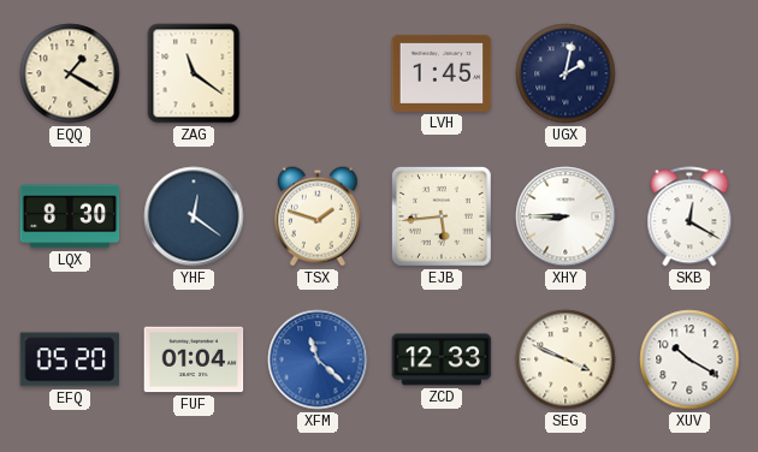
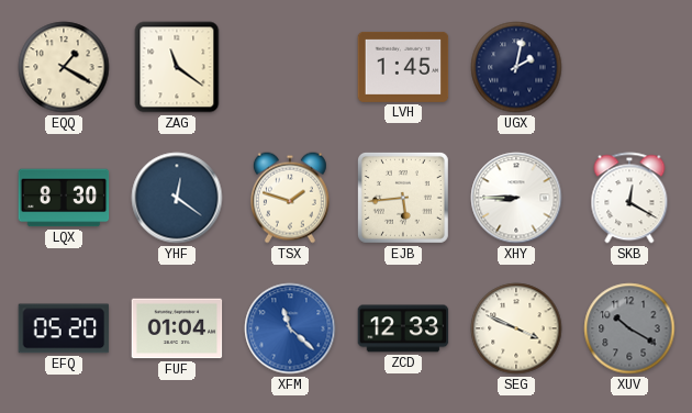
XUV dial: white -> grey (629, 328)
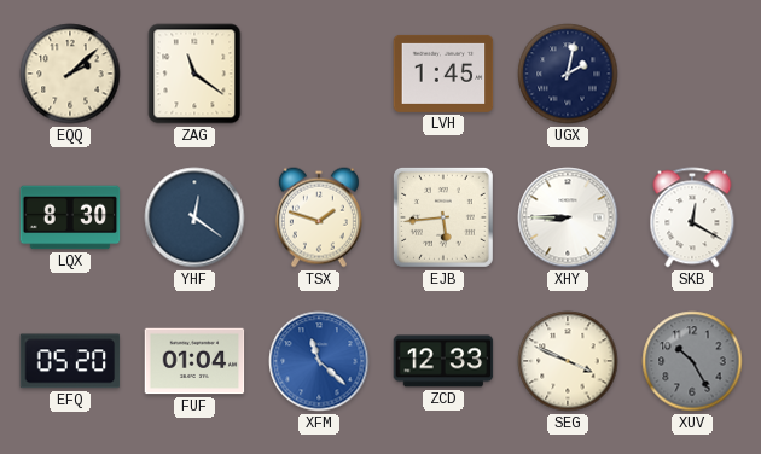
EQQ: 1:20 -> 2:08 (70, 74)
XUV: 10:20 -> 10:25 (692, 361)
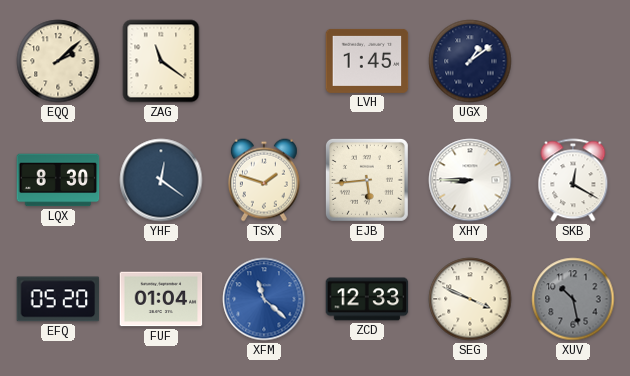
UGX: 2:02 -> 1:09 (470, 61)
XUV: 10:25 -> 10:28 (573, 299)
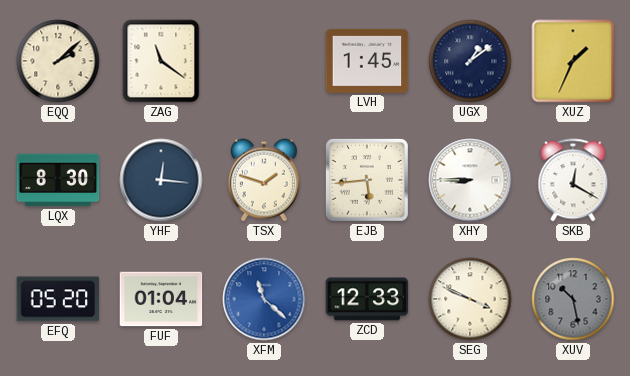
XUZ: none -> 1:34 (573, 61)
YHF: 12:21 -> 12:16 (161, 180)
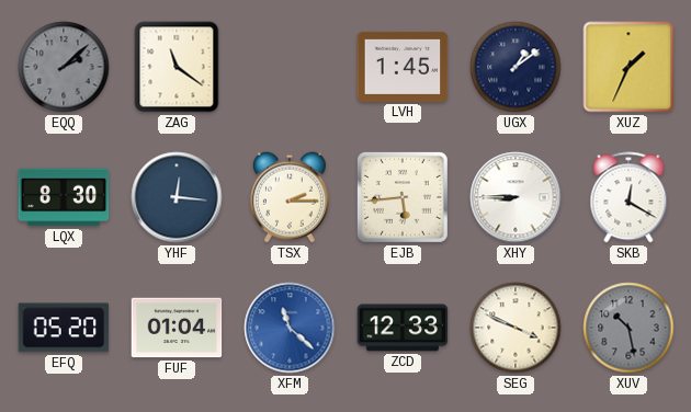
EQQ dial: cream -> grey (64, 67)
TSX: 1:48 -> 2:15 (290, 197)
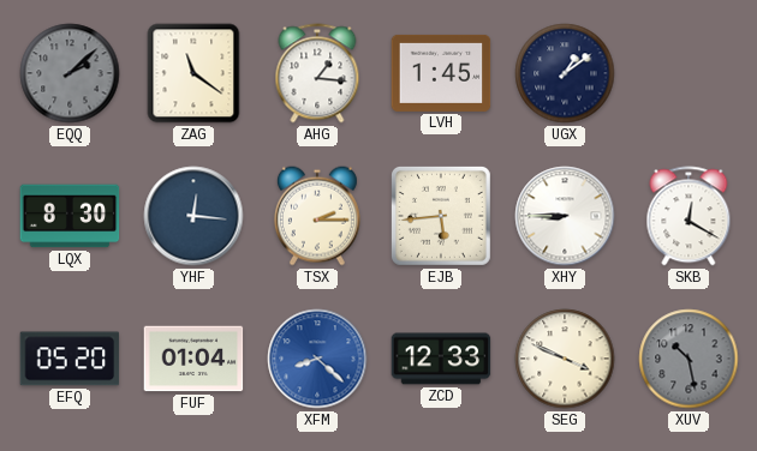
AHG: none -> 1:16 (317, 73)
XUZ: 1:34 -> none (628, 67)
XFM: 11:22 -> 8:22 (317, 359)
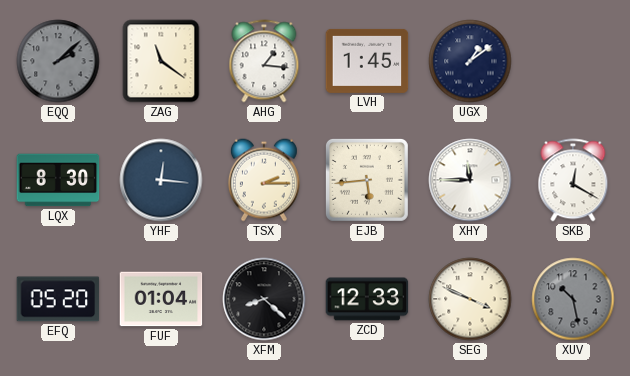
XHY: 8:45 -> 11:45 (470, 180)
XFM dial: blue -> black (264, 299)
